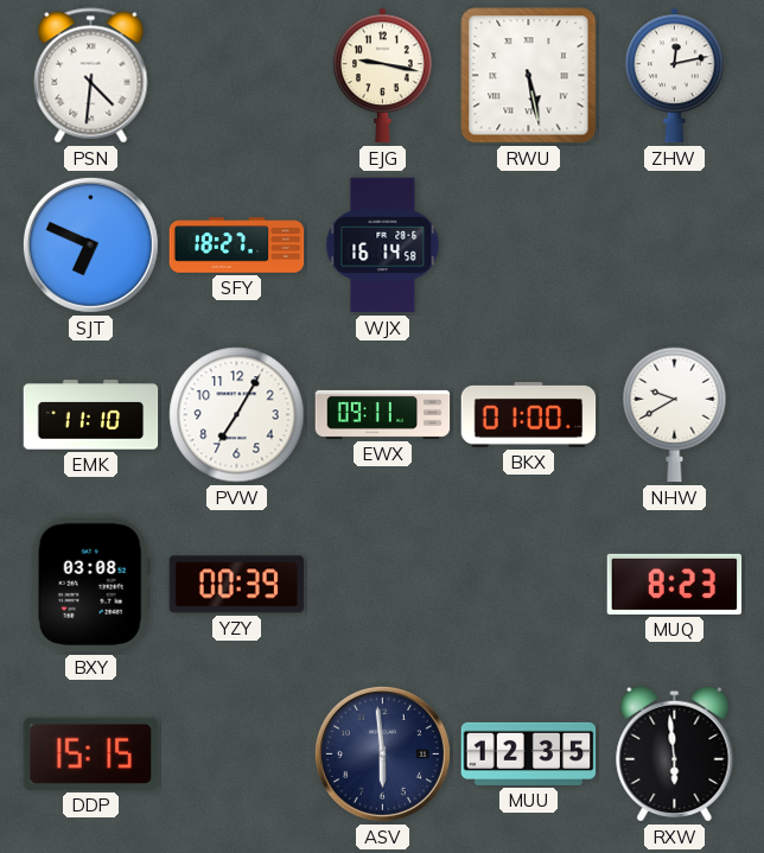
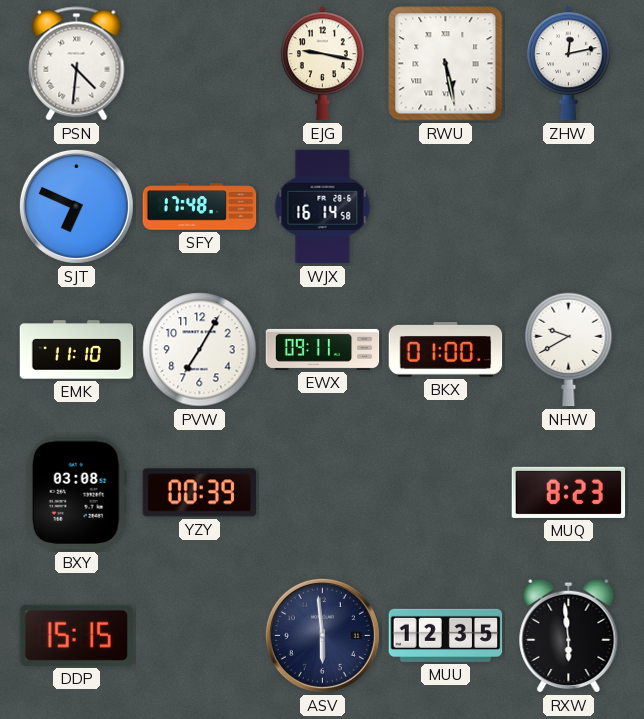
SFY: 18:27 -> 17:48 (200, 207)
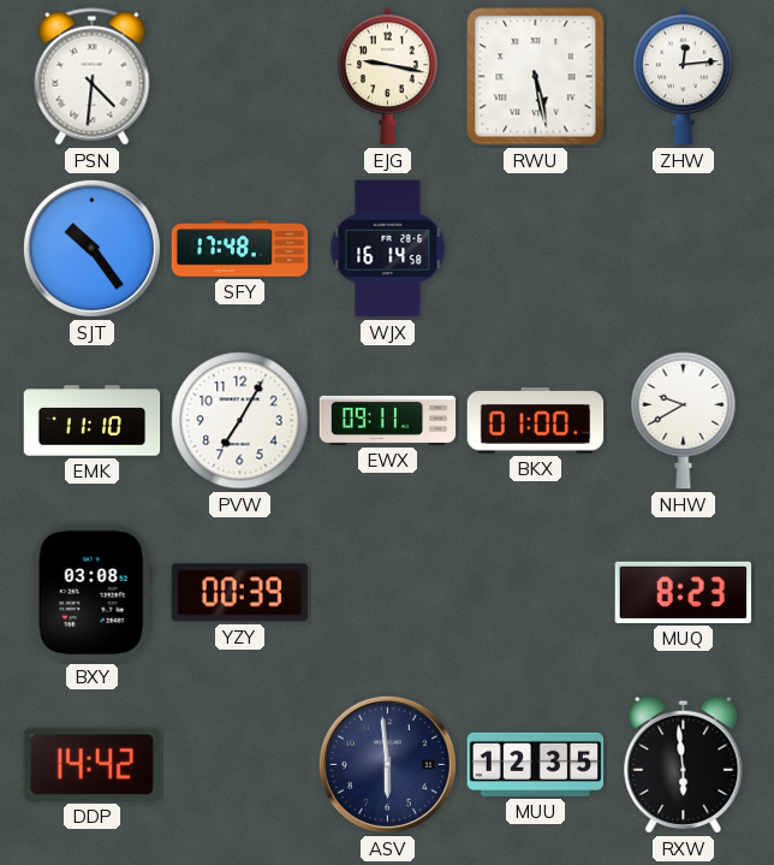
ZHW: 12:13 -> 12:14 (684, 77)
SJT: 6:49 -> 10:24 (91, 248)
DDP: 15:15 -> 14:42 (91, 764)
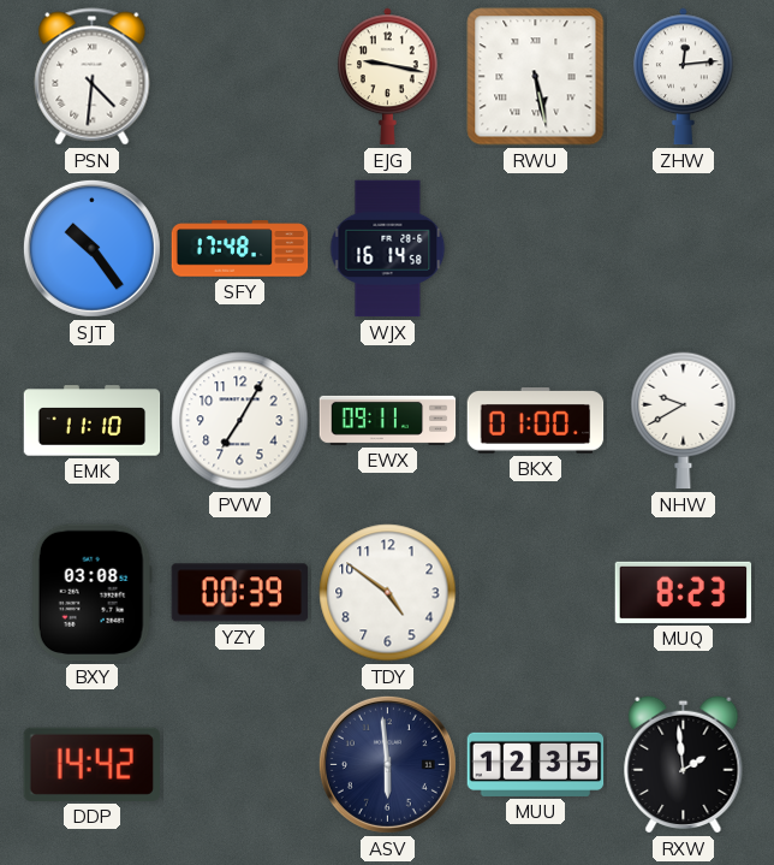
TDY: none -> 4:51 (388, 593)
RXW: 5:59 -> 1:59 (684, 764)
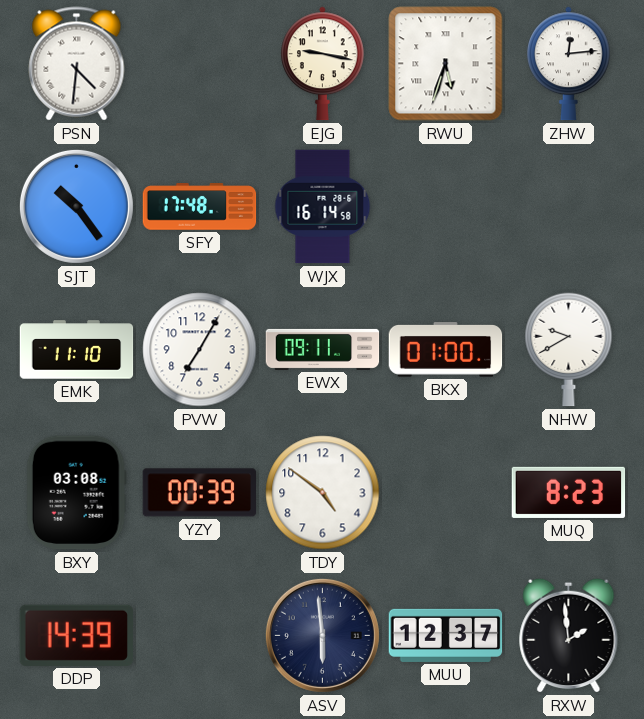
RWU: 5:28 -> 5:33 (446, 64)
DDP: 14:42 -> 14:39 (76, 635)
MUU: 12:35 -> 12:37 (446, 635)
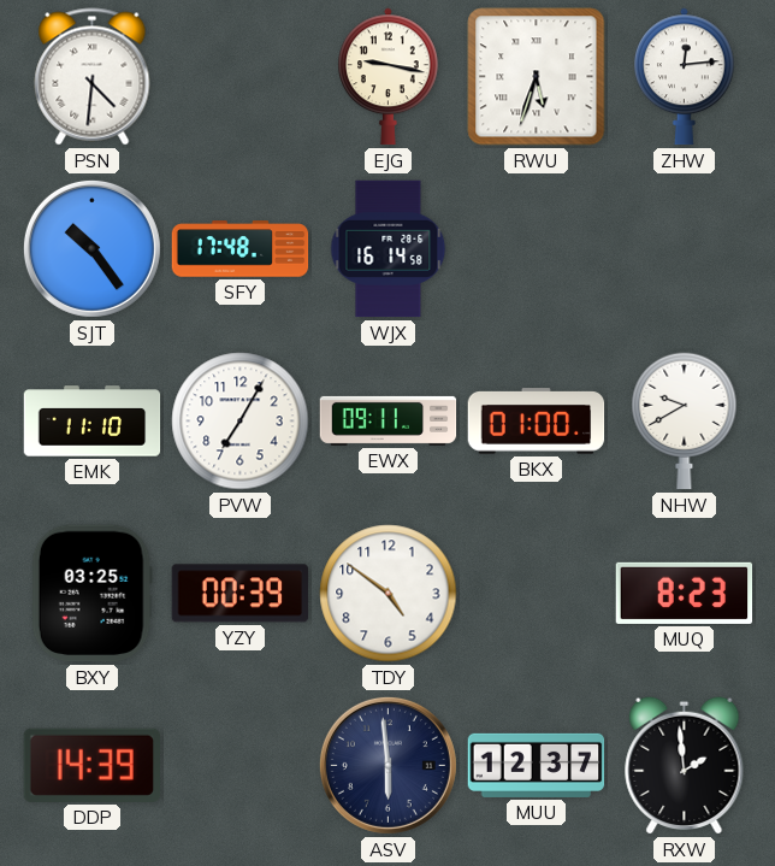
BXY: 03:08 -> 03:25 (91, 594)
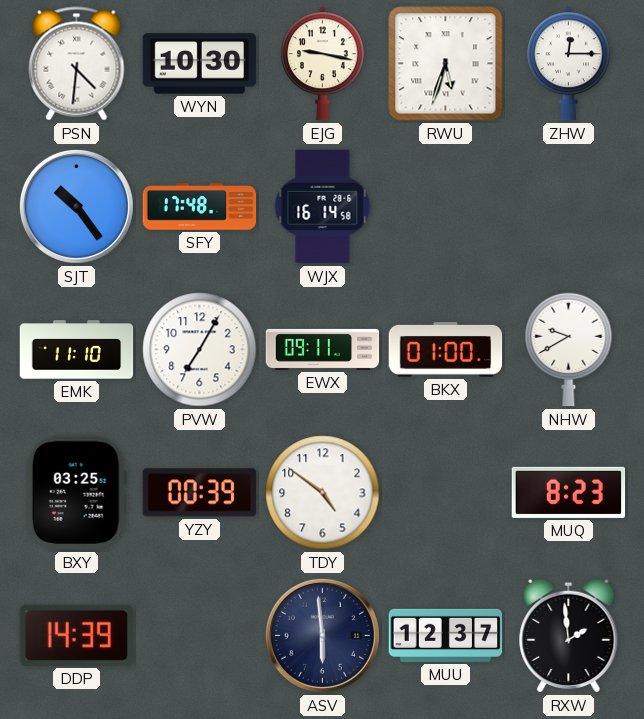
WYN: none -> 10:30 (200, 64)
ZHW: 12:14 -> 12:15 (569, 64)
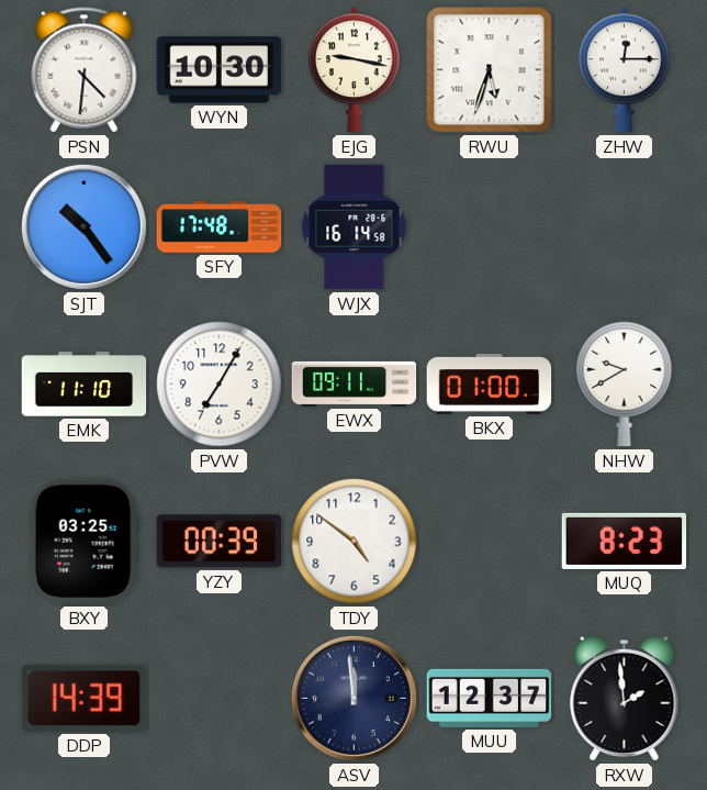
ASV: 5:59 -> 11:59 (353, 698)
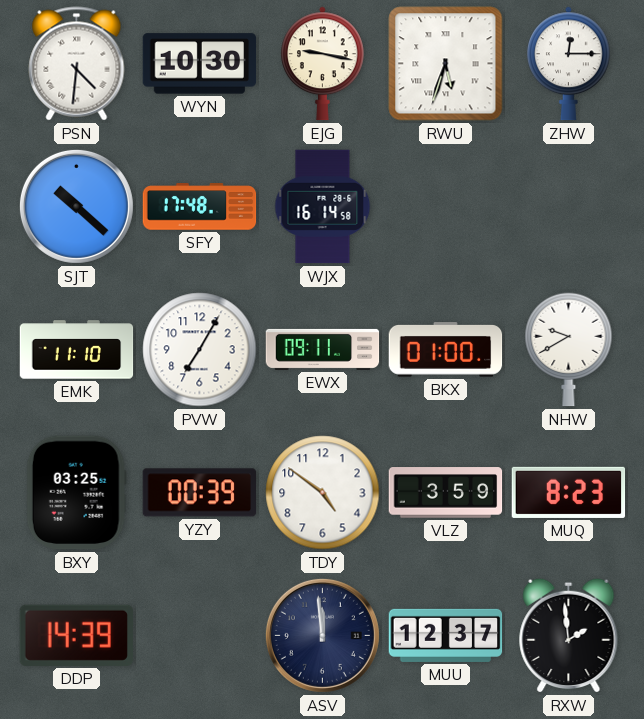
SJT: 10:24 -> 10:22 (76, 206)
VLZ: none -> 3:59 (446, 493)
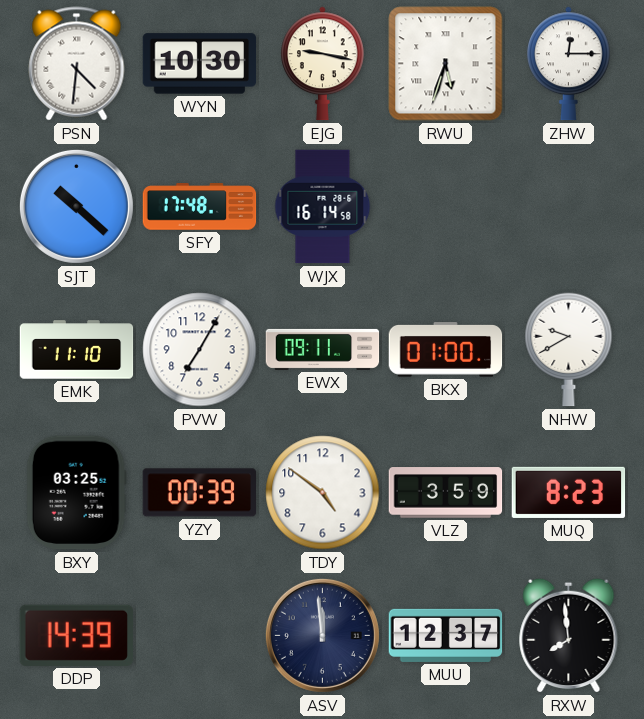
RXW: 1:59 -> 7:59 (569, 635)
